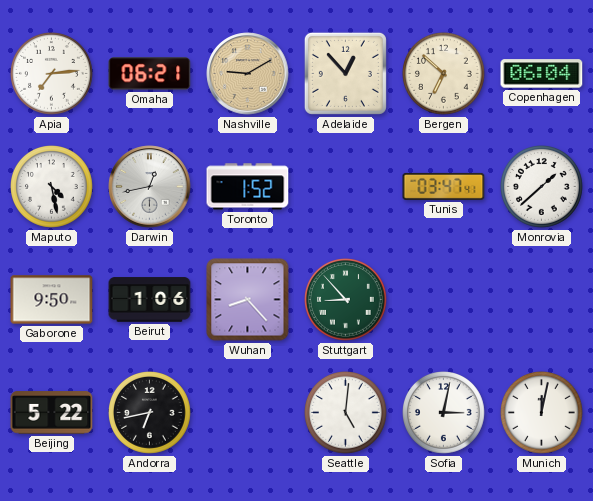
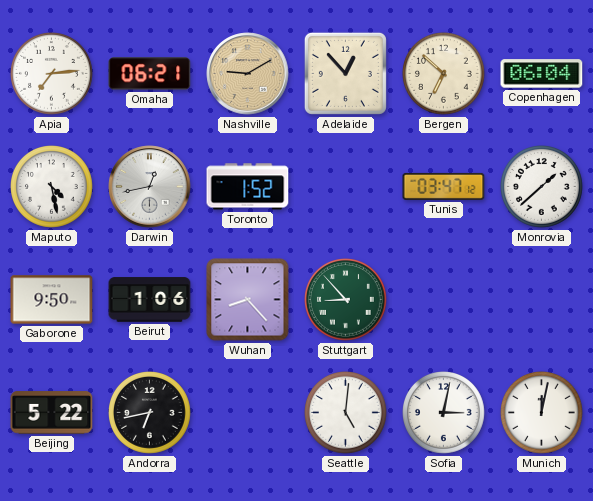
Tunis: 03:47:41 -> 03:47:12 (444, 186)
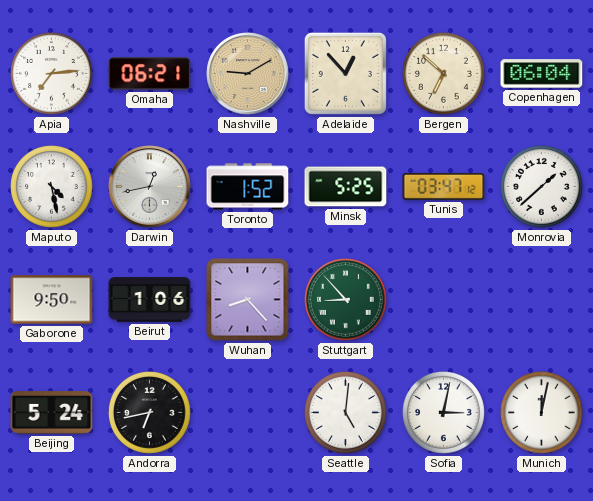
Minsk: none -> 5:25 (346, 187)
Beijing: 5:22 -> 5:24 (52, 413)
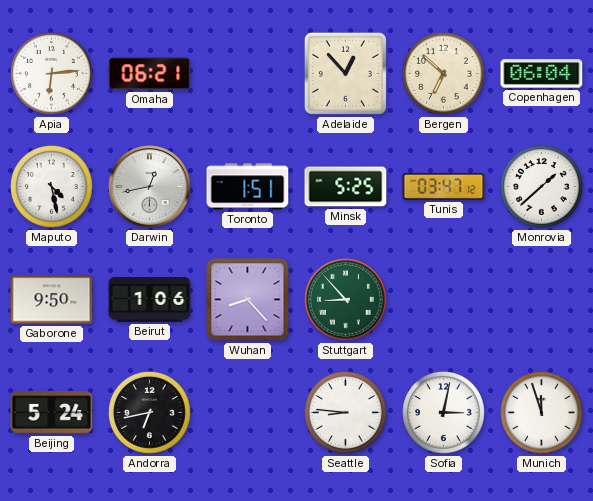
Apia: 7:14 -> 6:14 (52, 74)
Nashville: 9:10 -> none (248, 74)
Toronto: 1:52 -> 1:51 (248, 187)
Seattle: 5:01 -> 8:46 (346, 413)
Munich: 12:02 -> 11:57 (542, 413)
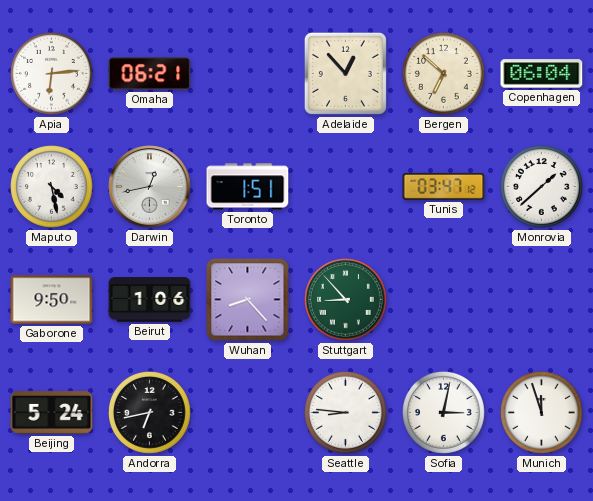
Minsk: 5:25 -> none (346, 187)
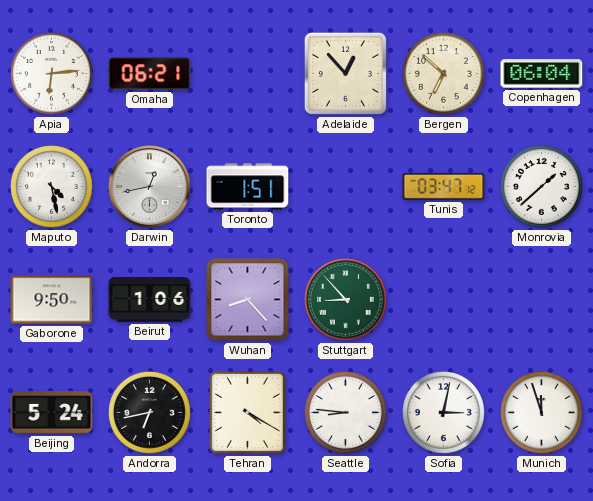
Tehran: none -> 4:20 (247, 412)
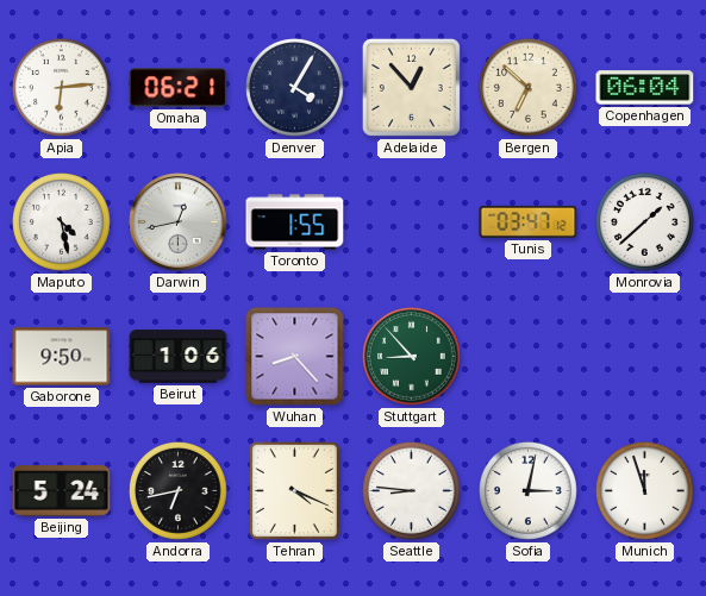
Denver: none -> 4:05 (295, 88)
Toronto: 1:51 -> 1:55 (295, 222)
Tehran: 4:20 -> 4:19 (294, 490)
